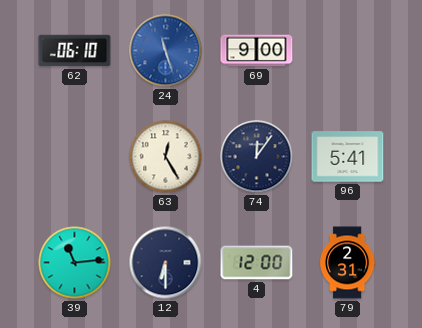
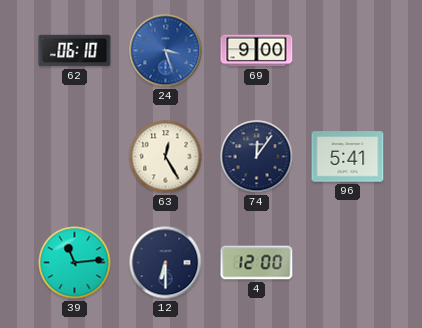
24: 11:27 -> 3:27 (166, 51)
79: 2:31 -> none (348, 263)
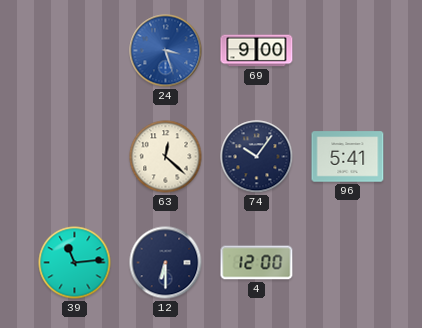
62: 06:10 -> none (75, 51)
63: 12:25 -> 12:22 (166, 157)
74: 12:06 -> 10:06 (257, 157)
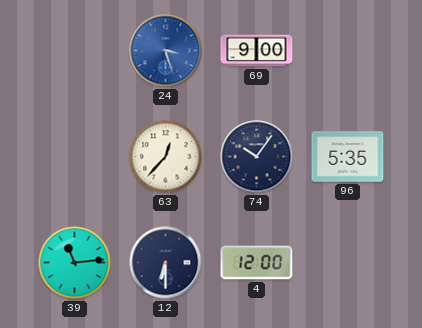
63: 12:22 -> 12:37 (166, 157)
96: 5:41 -> 5:35 (348, 157)
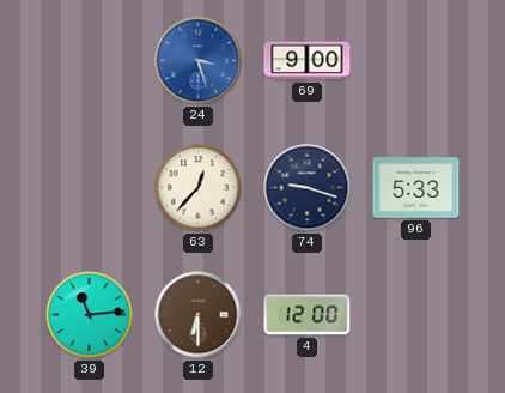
74: 10:06 -> 9:18 (308, 188)
96: 5:35 -> 5:33 (416, 188)
12 dial: navy -> brown (199, 315)
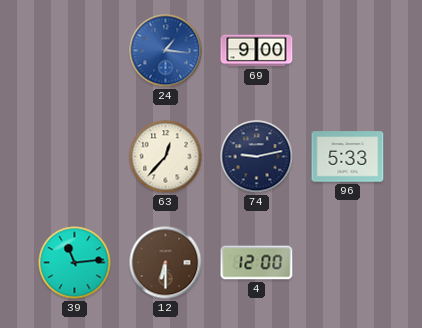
24: 3:27 -> 1:16 (166, 51)
74: 9:18 -> 9:13 (257, 157)
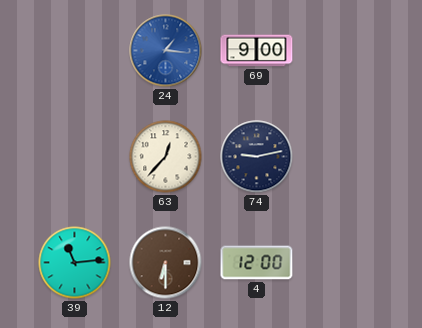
96: 5:33 -> none (348, 157)
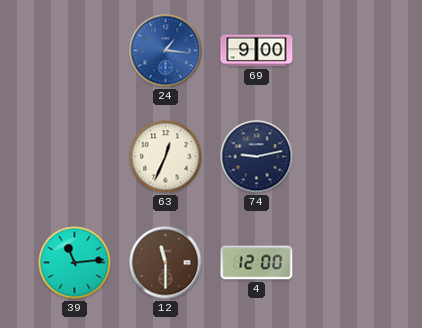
63: 12:37 -> 12:34 (166, 157)
12: 6:30 -> 11:30 (166, 263)
